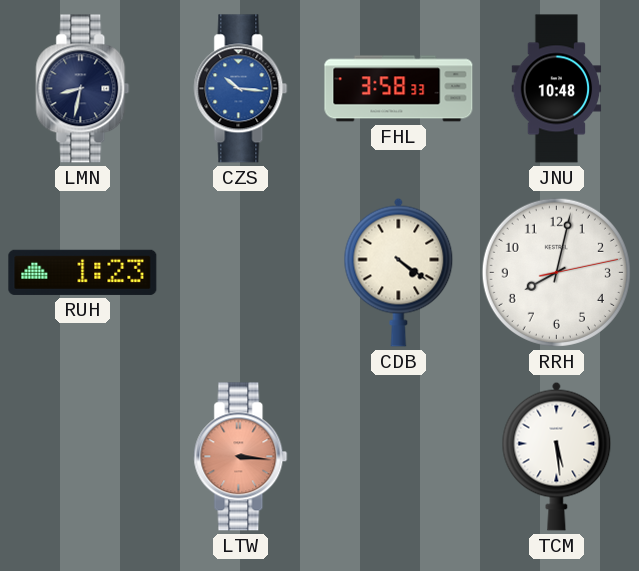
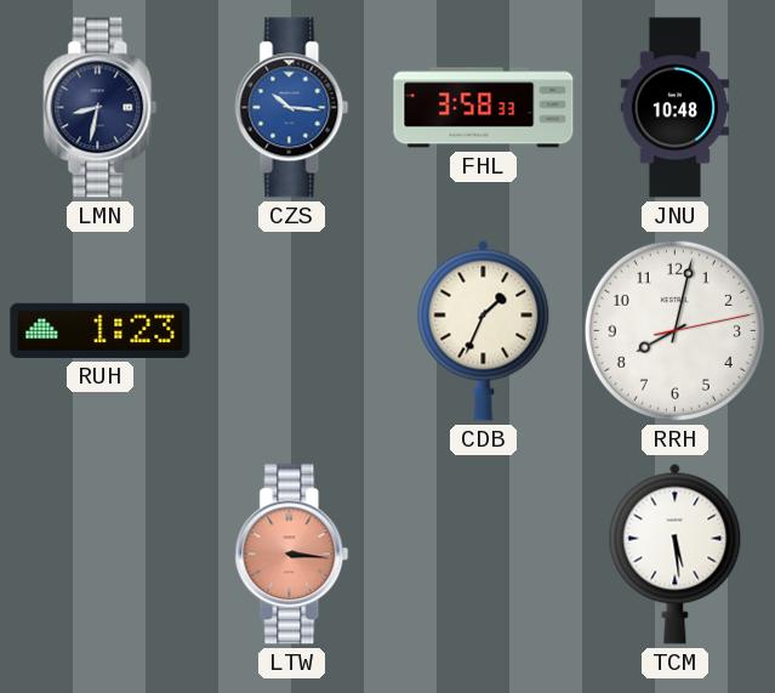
CDB: 4:21 -> 1:34 (484, 330)
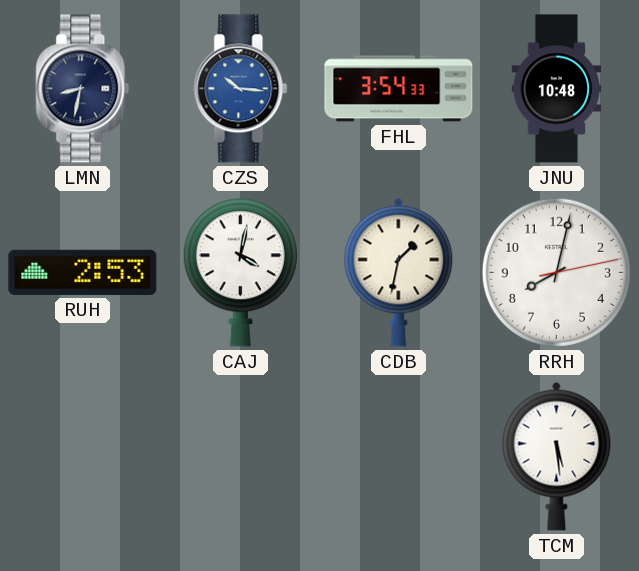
FHL: 3:58 -> 3:54 (399, 89)
RUH: 1:23 -> 2:53 (83, 272)
CAJ: none -> 4:02 (240, 273)
CDB: 1:34 -> 1:32 (399, 272)
LTW: 3:16 -> none (292, 555)
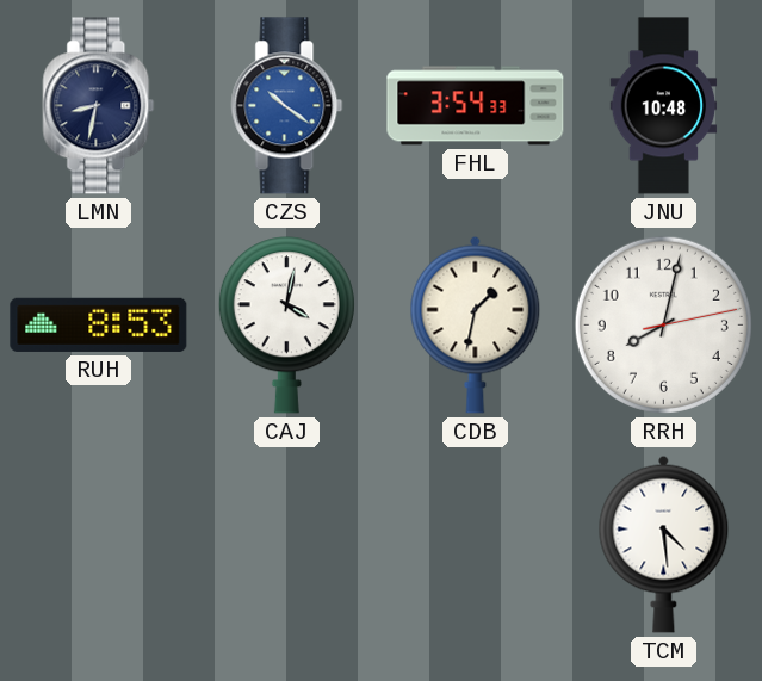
CZS: 10:16 -> 10:21 (287, 106)
RUH: 2:53 -> 8:53 (99, 324)
TCM: 5:29 -> 4:29 (664, 544)
